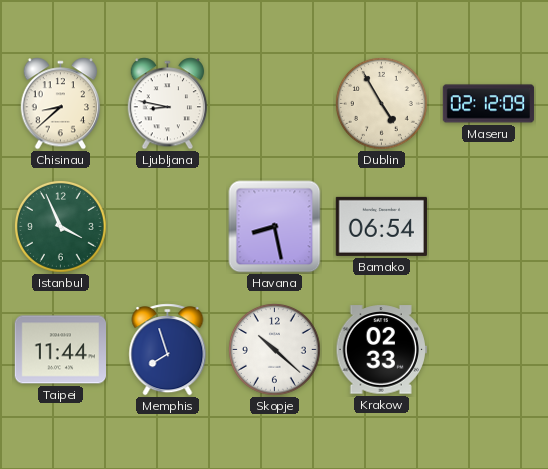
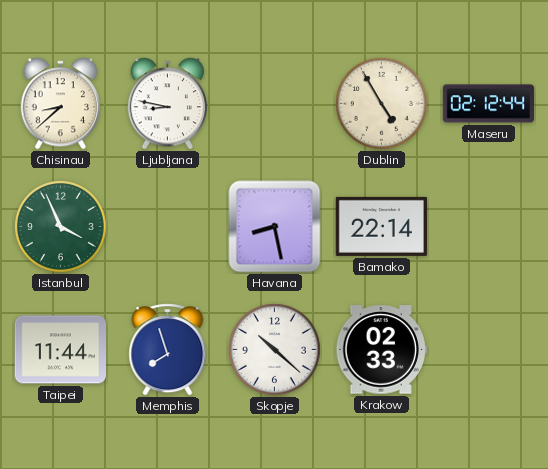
Maseru: 02:12:09 -> 02:12:44 (489, 104)
Bamako: 06:54 -> 22:14 (381, 226)
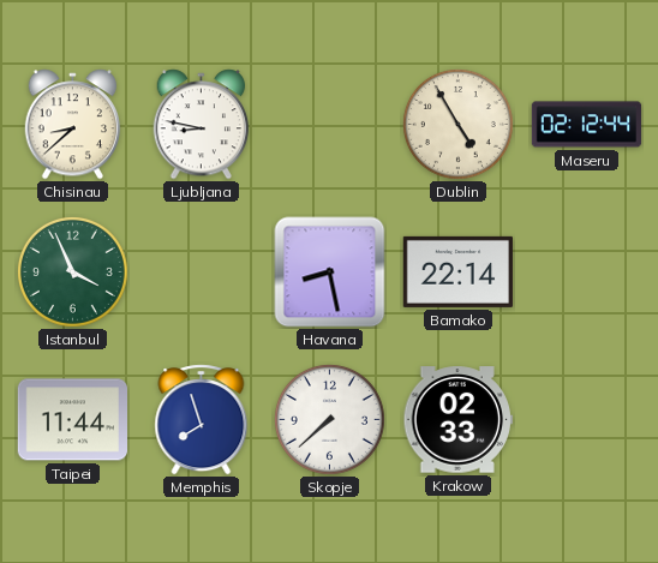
Skopje: 10:22 -> 7:38 (329, 419)
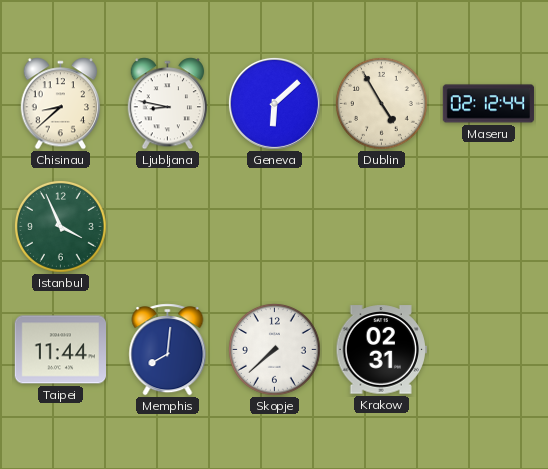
Geneva: none -> 6:08 (274, 103)
Havana: 8:28 -> none (330, 272)
Bamako: 22:14 -> none (457, 271)
Memphis: 7:57 -> 8:01 (168, 350)
Krakow: 02:33 -> 02:31 (381, 350)
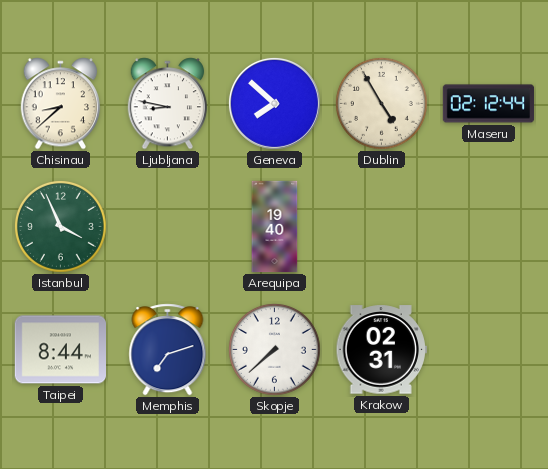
Geneva: 6:08 -> 7:52 (274, 103)
Arequipa: none -> 19:40 (275, 227)
Taipei: 11:44 -> 8:44 (60, 350)
Memphis: 8:01 -> 7:12 (168, 350)
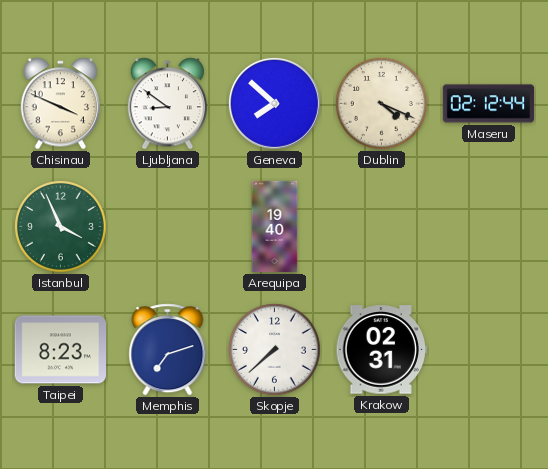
Chisinau: 8:38 -> 3:49 (61, 104)
Ljubljana: 8:47 -> 8:51 (168, 104)
Dublin: 4:55 -> 4:19 (381, 103)
Taipei: 8:44 -> 8:23 (60, 350)
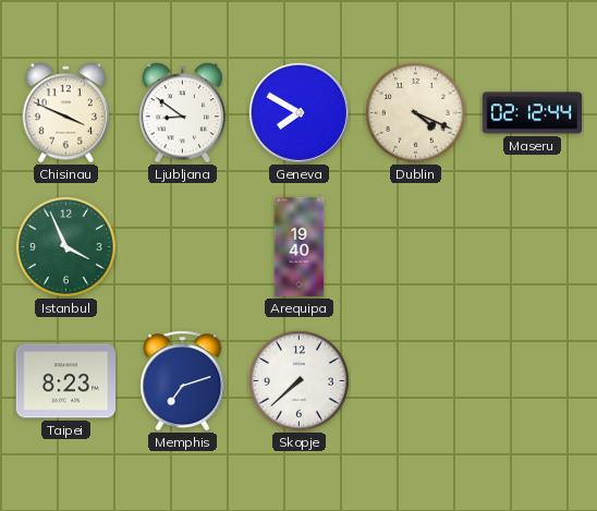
Geneva: 7:52 -> 7:50 (298, 112)
Krakow: 02:31 -> none (381, 350)
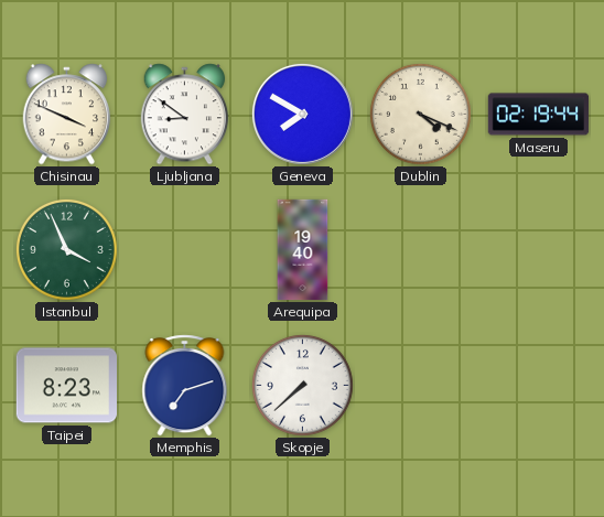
Maseru: 02:12 -> 02:19 (539, 115)
